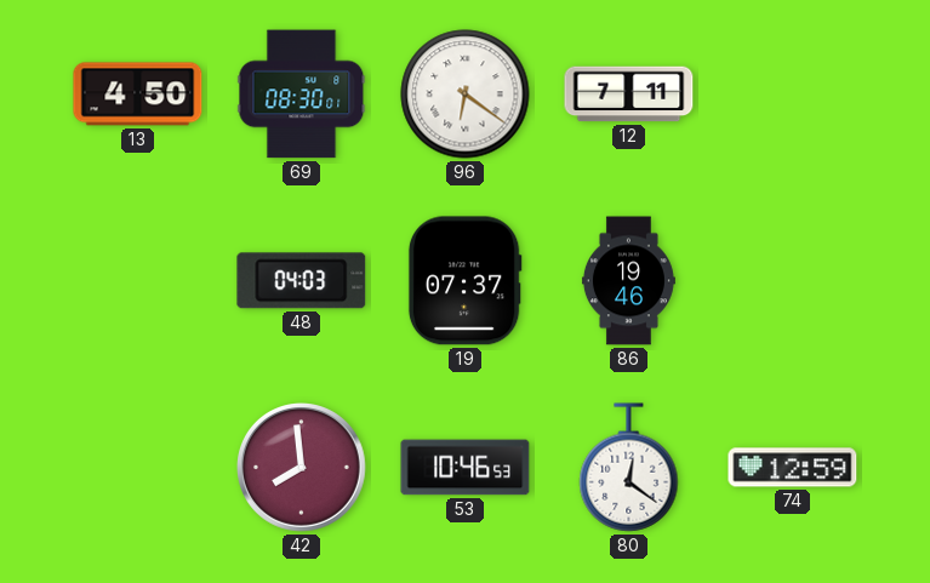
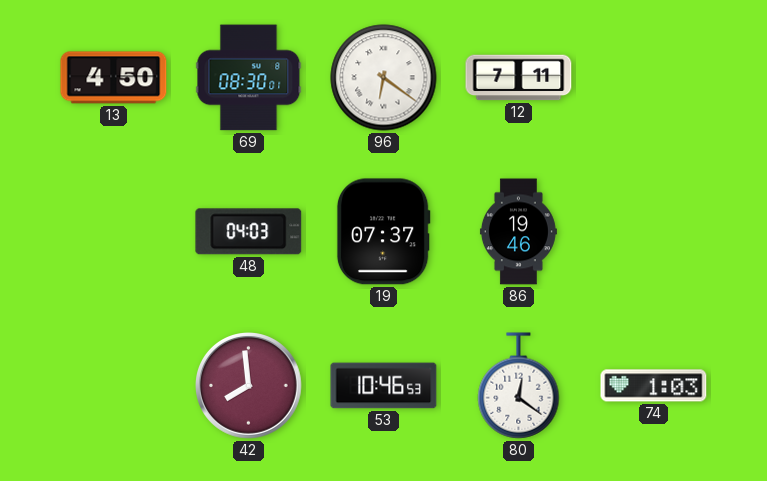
74: 12:59 -> 1:03 (654, 386)
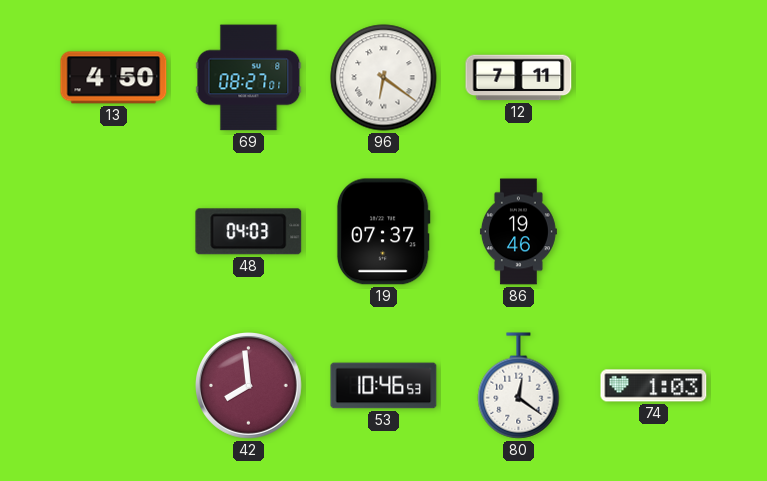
69: 08:30 -> 08:27 (249, 78)
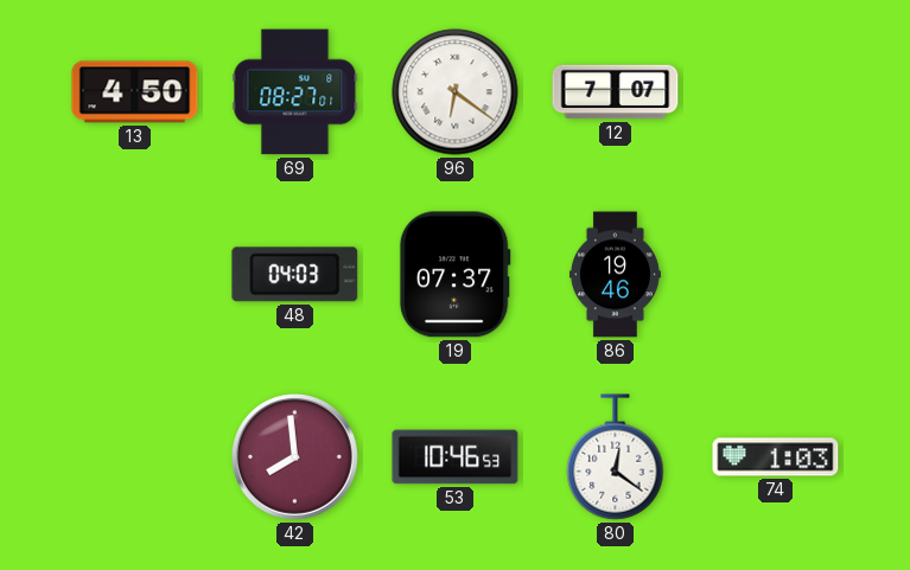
12: 7:11 -> 7:07 (616, 92)
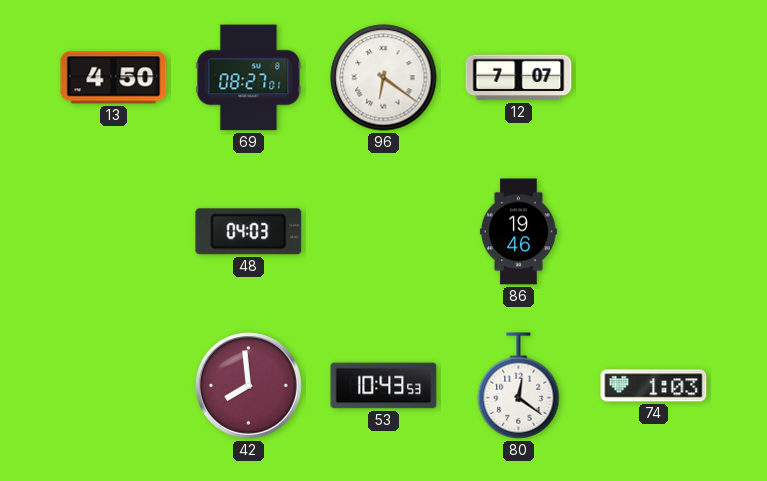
19: 07:37 -> none (454, 275)
53: 10:46 -> 10:43 (384, 386)
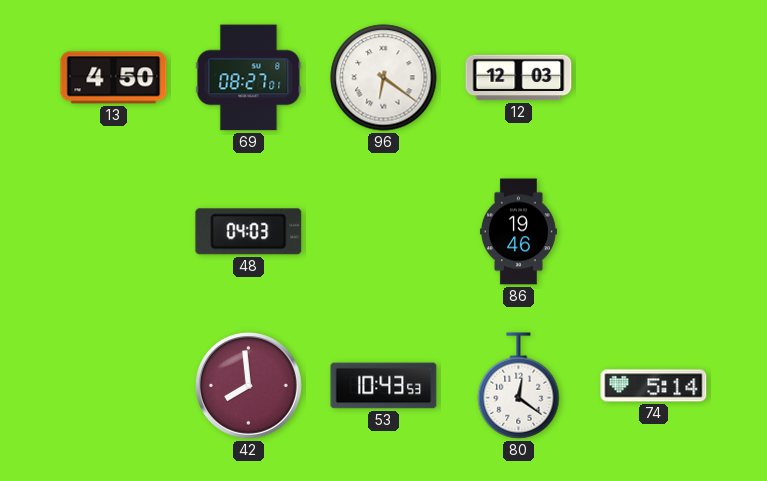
12: 7:07 -> 12:03 (519, 78)
74: 1:03 -> 5:14 (654, 386)
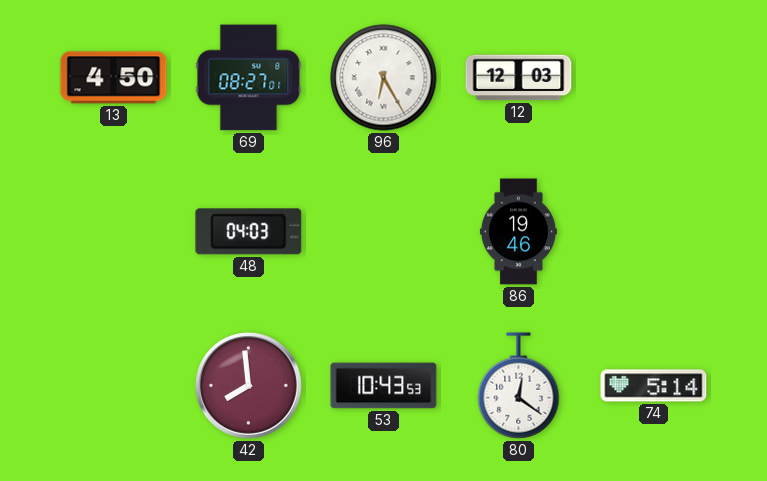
96: 6:21 -> 6:25 (384, 78)
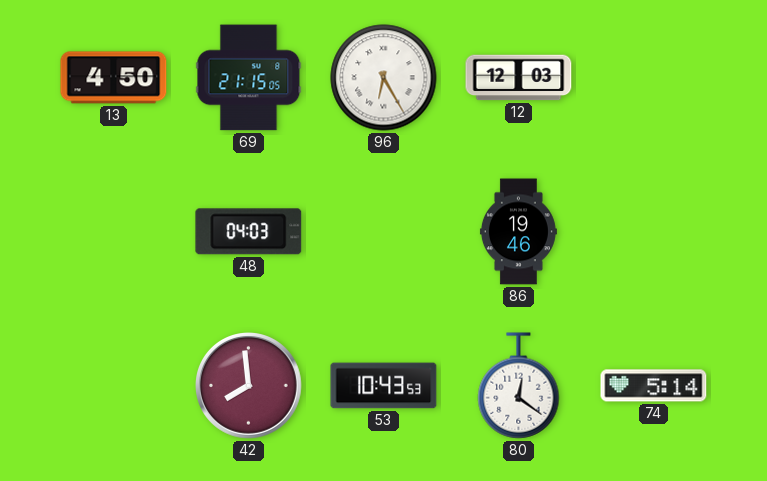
69: 08:27 -> 21:15 (249, 78)
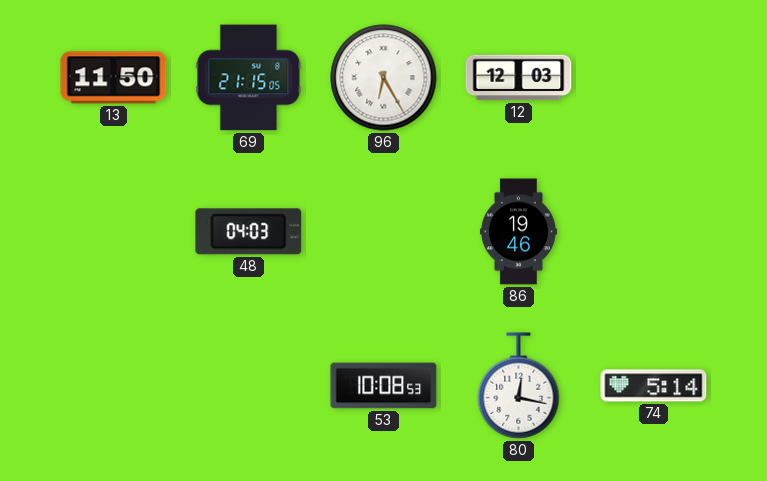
13: 4:50 -> 11:50 (114, 78)
42: 7:59 -> none (249, 386)
53: 10:43 -> 10:08 (384, 386)
80: 12:21 -> 12:17 (519, 386)
